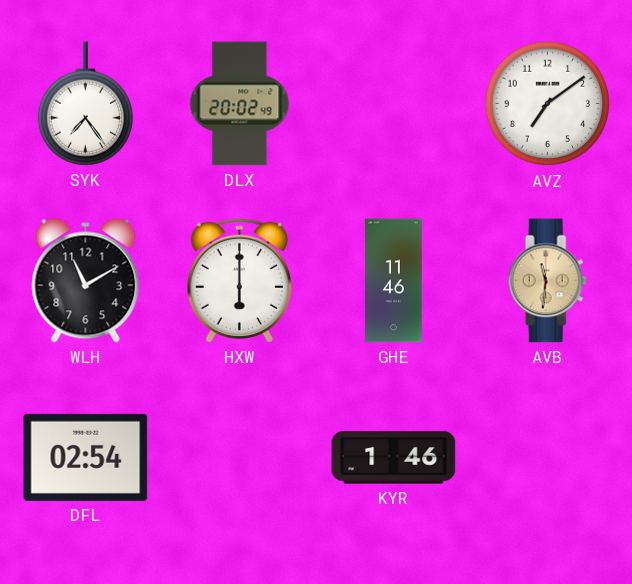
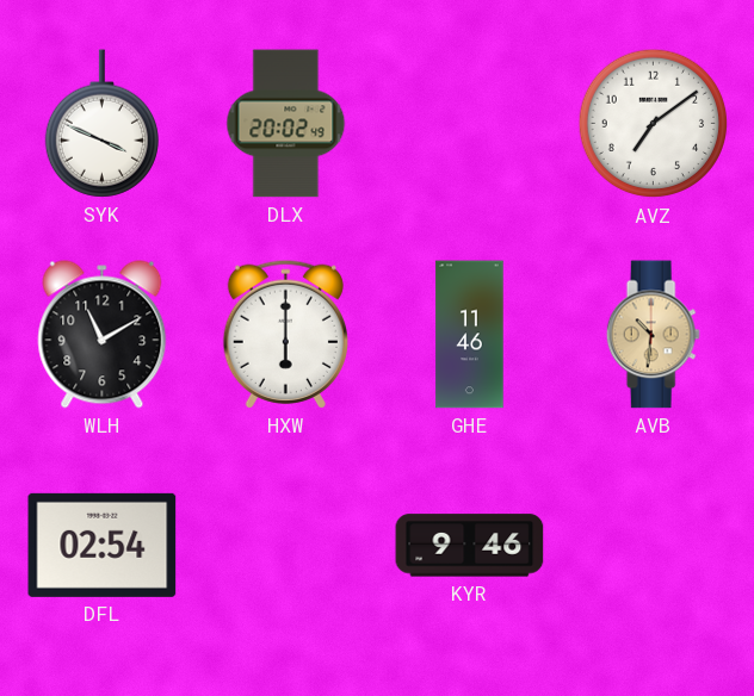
SYK: 7:24 -> 3:49 (101, 124)
AVB: 11:31 -> 10:31 (653, 335)
KYR: 1:46 -> 9:46 (470, 546)
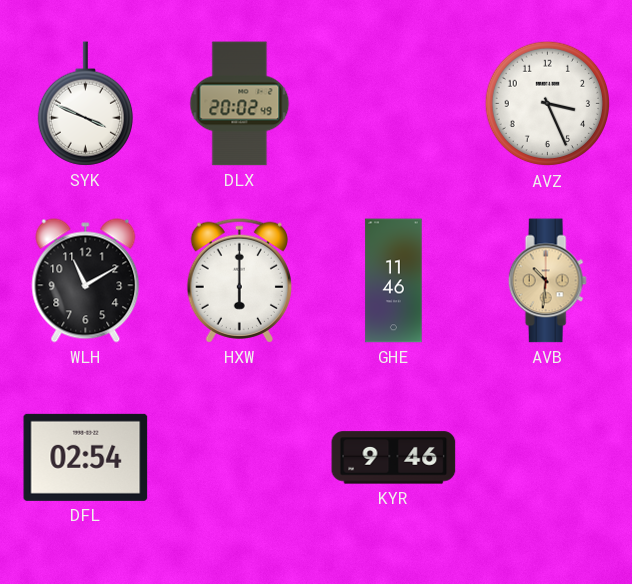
AVZ: 7:09 -> 3:26 (548, 104)
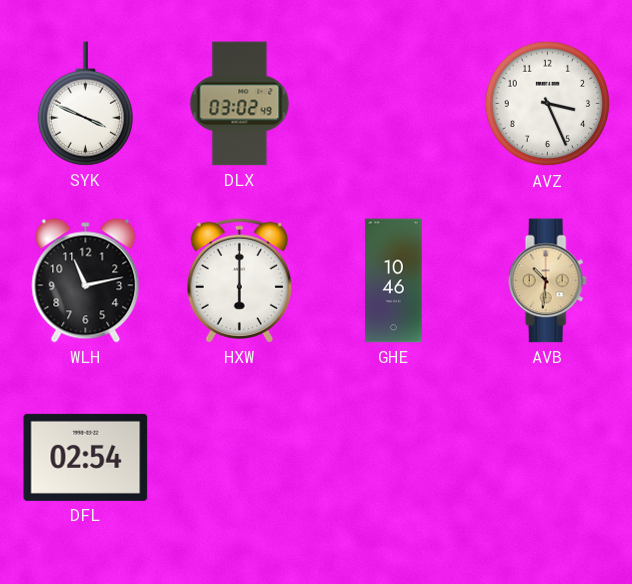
DLX: 20:02 -> 03:02 (240, 104)
WLH: 11:10 -> 11:13 (86, 281)
GHE: 11:46 -> 10:46 (394, 281)
KYR: 9:46 -> none (394, 458)
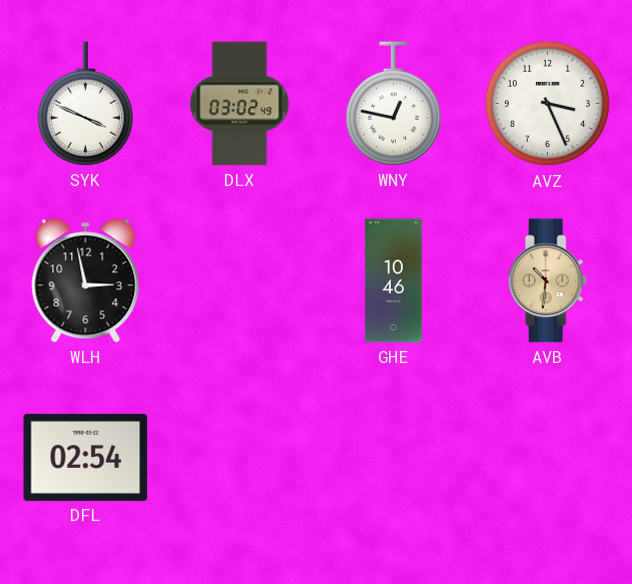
WNY: none -> 12:47 (393, 104)
WLH: 11:13 -> 2:58 (86, 281)
HXW: 6:00 -> none (239, 280)
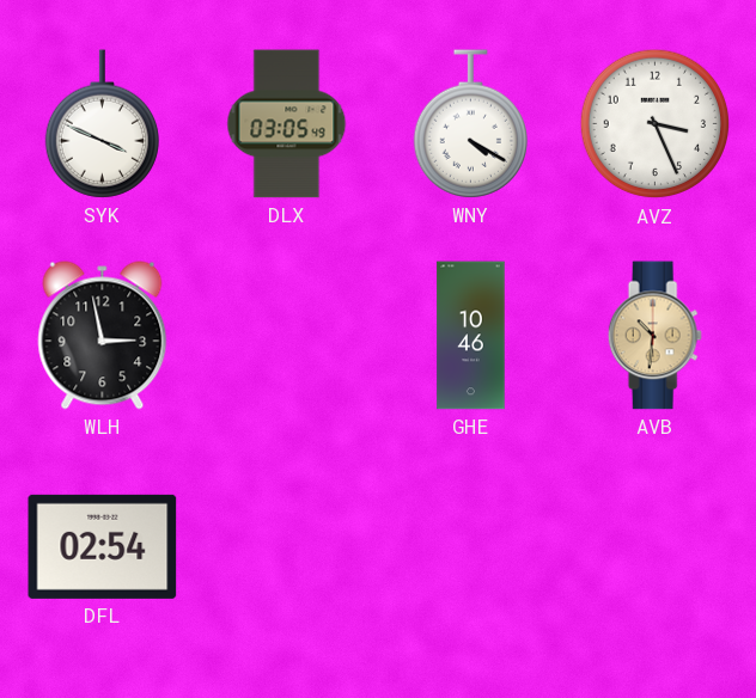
DLX: 03:02 -> 03:05 (287, 124)
WNY: 12:47 -> 4:20 (470, 124)
